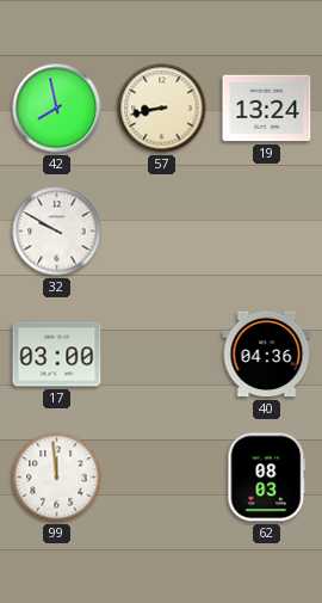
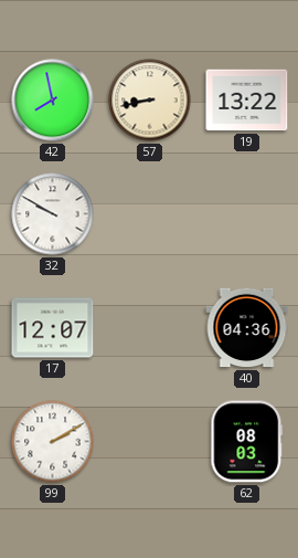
19: 13:24 -> 13:22 (247, 101)
17: 03:00 -> 12:07 (53, 328)
99: 11:59 -> 2:10 (53, 442)
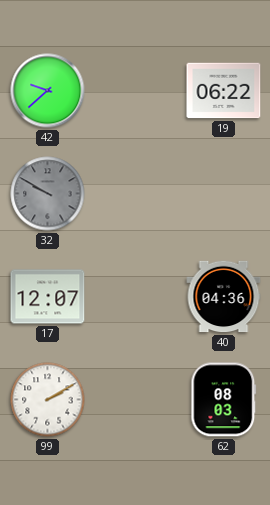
42: 7:58 -> 9:38 (48, 91)
57: 8:43 -> none (150, 101)
19: 13:22 -> 06:22 (224, 91)
32 dial: white -> grey (48, 194)
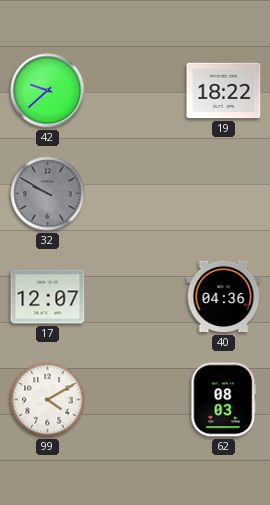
19: 06:22 -> 18:22 (224, 91)
99: 2:10 -> 4:10 (48, 400)
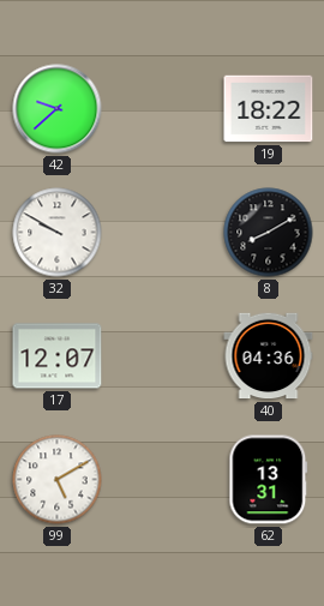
32 dial: grey -> white (58, 233)
8: none -> 8:10 (269, 233)
99: 4:10 -> 5:10 (58, 480)
62: 08:03 -> 13:31 (269, 480)
